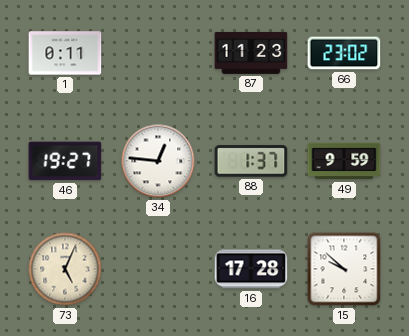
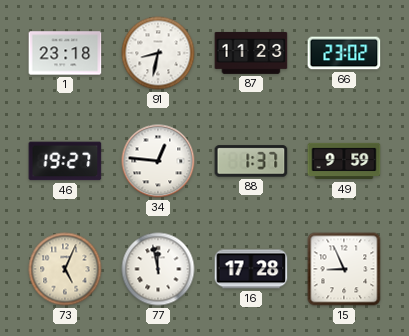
1: 0:11 -> 23:18 (65, 53)
91: none -> 8:32 (158, 53)
77: none -> 11:58 (158, 269)
15: 9:52 -> 8:56 (344, 269)
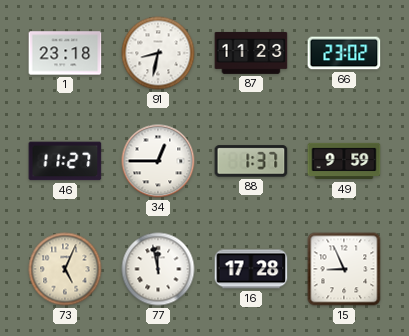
46: 19:27 -> 11:27 (65, 161)
34: 12:46 -> 12:45 (158, 161)
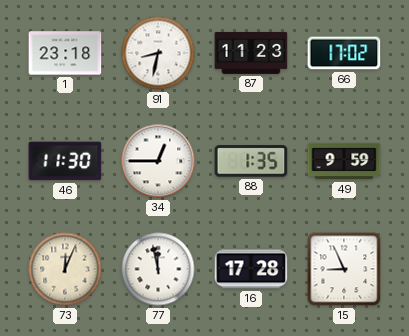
66: 23:02 -> 17:02 (344, 53)
46: 11:27 -> 11:30 (65, 161)
88: 1:37 -> 1:35 (251, 161)
73: 5:04 -> 12:04 (65, 269)
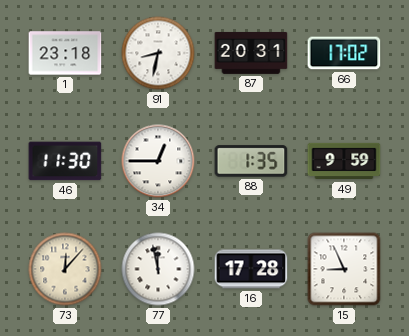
87: 11:23 -> 20:31 (251, 53)
73: 12:04 -> 12:07 (65, 269)
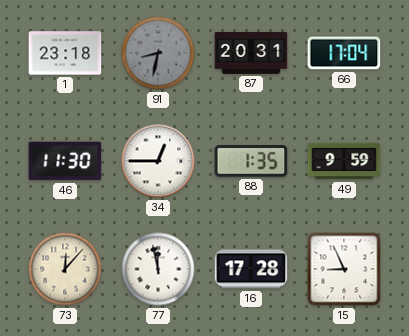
91 dial: white -> grey (158, 53)
66: 17:02 -> 17:04 (344, 53)
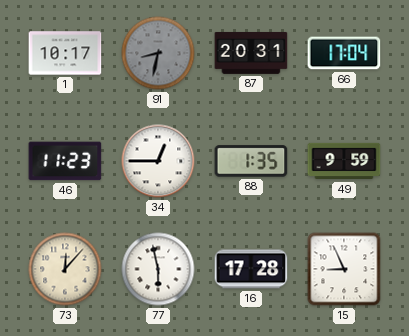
1: 23:18 -> 10:17 (65, 53)
46: 11:30 -> 11:23 (65, 161)
77: 11:58 -> 5:58 (158, 269)
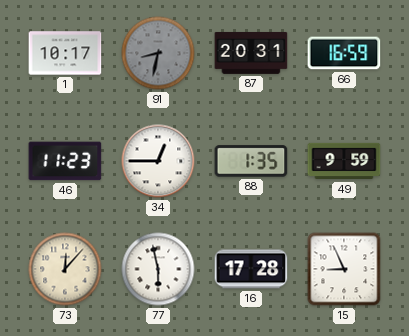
66: 17:04 -> 16:59 (344, 53)
